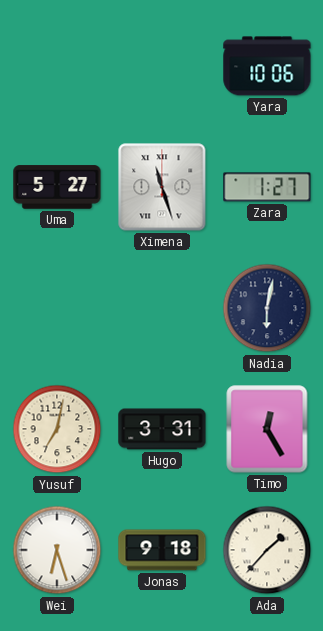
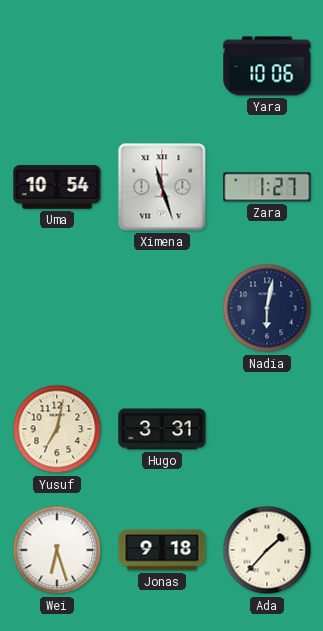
Uma: 5:27 -> 10:54 (57, 187)
Timo: 12:25 -> none (267, 429)
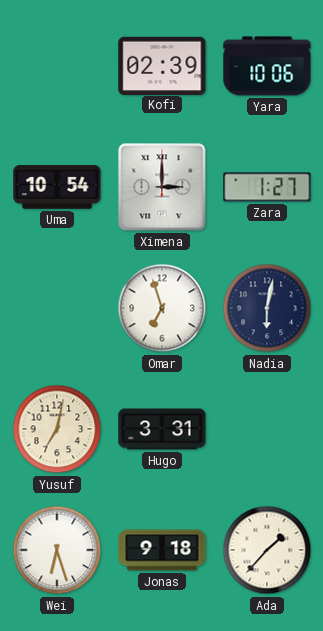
Kofi: none -> 02:39 (162, 65)
Ximena: 11:27 -> 3:00 (162, 187)
Omar: none -> 6:57 (162, 308)
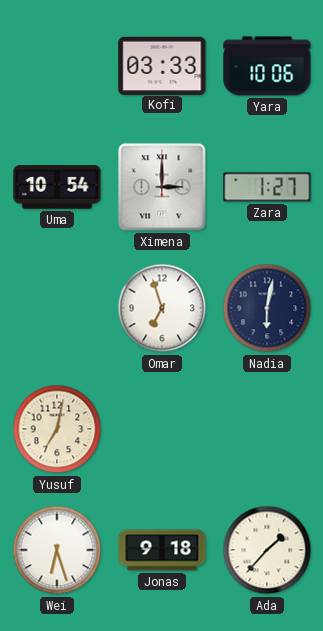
Kofi: 02:39 -> 03:33 (162, 65)
Hugo: 3:31 -> none (162, 429)
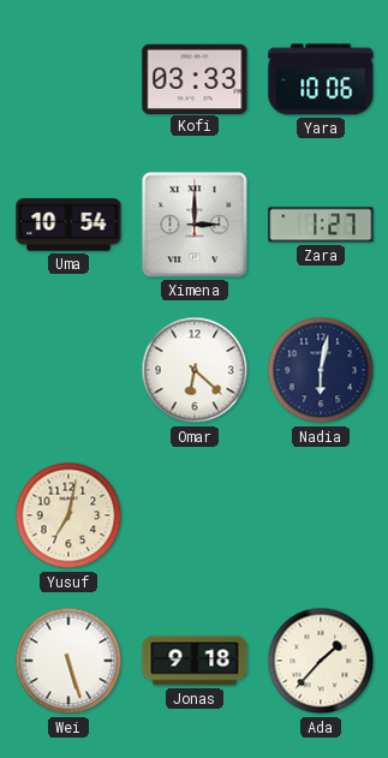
Omar: 6:57 -> 6:22 (195, 370)
Wei: 6:27 -> 5:27 (68, 661)
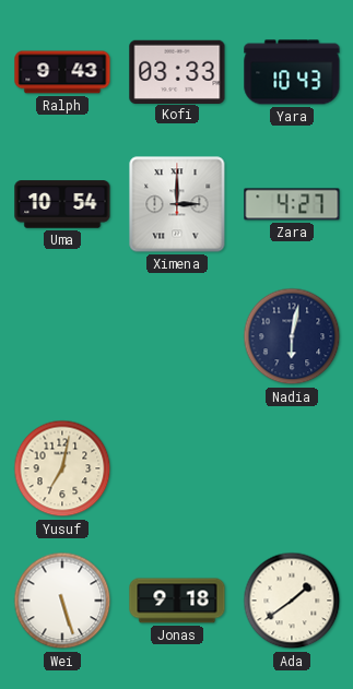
Ralph: none -> 9:43 (62, 72)
Yara: 10:06 -> 10:43 (292, 72)
Zara: 1:27 -> 4:27 (292, 204)
Omar: 6:22 -> none (195, 370)
Ada: 1:37 -> 1:39 (292, 601)
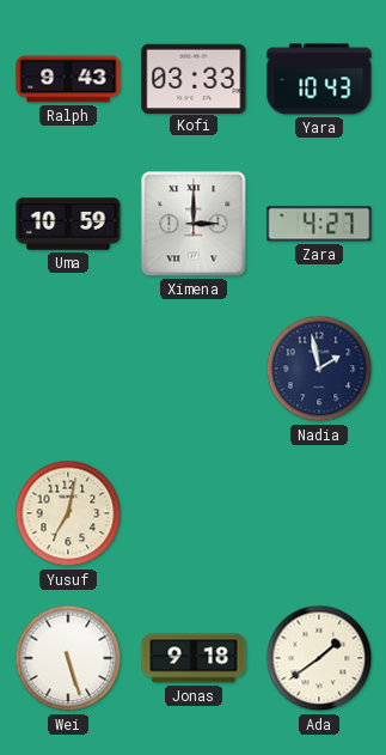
Uma: 10:54 -> 10:59 (68, 224)
Nadia: 6:02 -> 1:58 (319, 369)
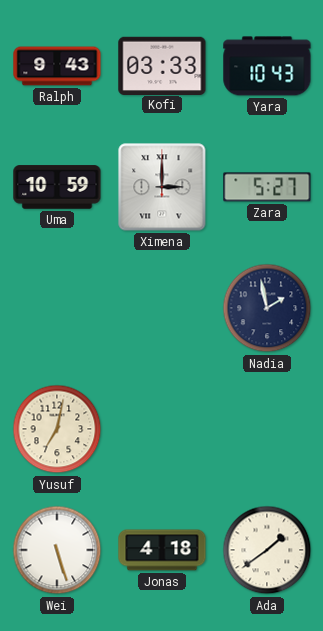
Zara: 4:27 -> 5:27 (267, 187)
Jonas: 9:18 -> 4:18 (162, 550)
